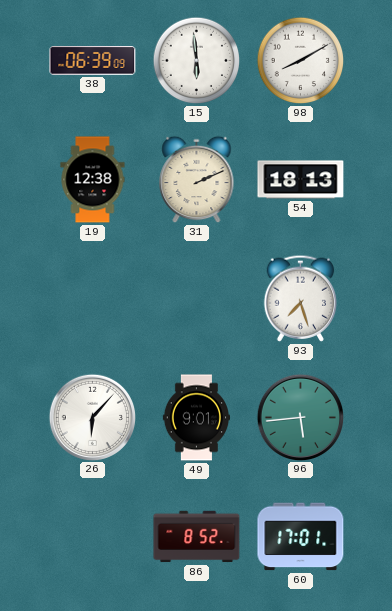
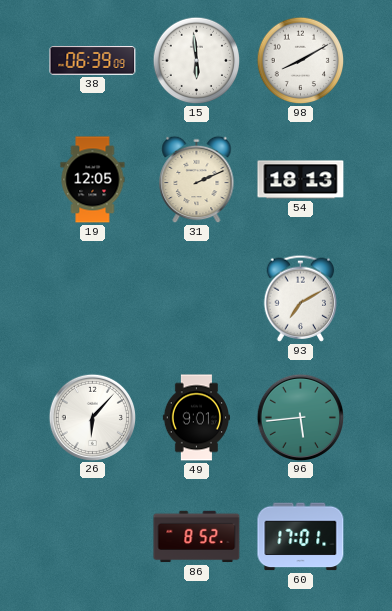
19: 12:38 -> 12:05 (93, 180)
93: 7:27 -> 7:10 (301, 298)
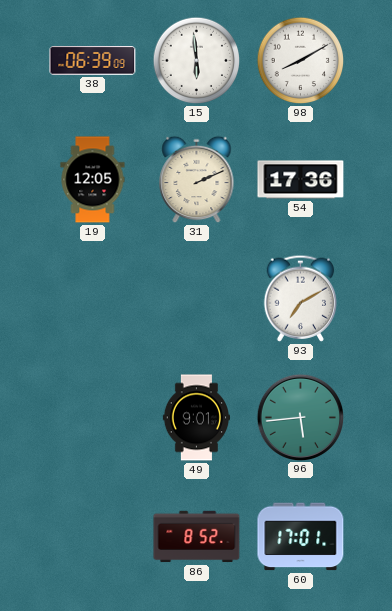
54: 18:13 -> 17:36 (301, 180)
26: 6:07 -> none (92, 417)
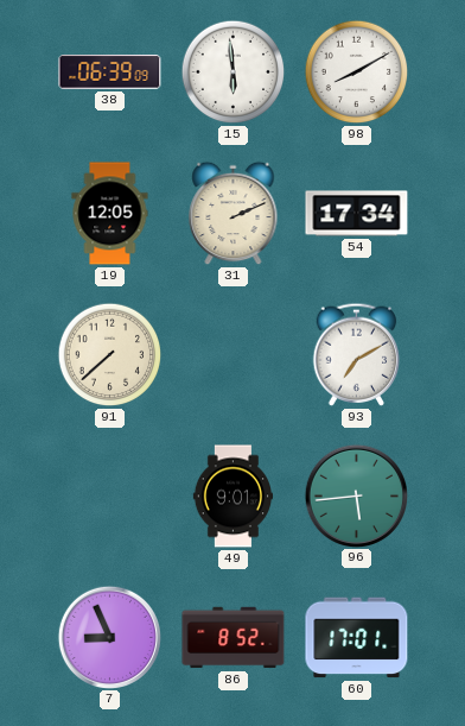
54: 17:36 -> 17:34 (357, 214)
91: none -> 7:38 (110, 355)
7: none -> 8:56 (109, 637)
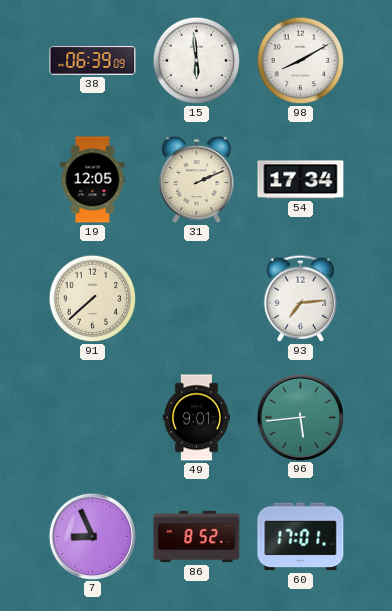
93: 7:10 -> 7:14 (301, 298)
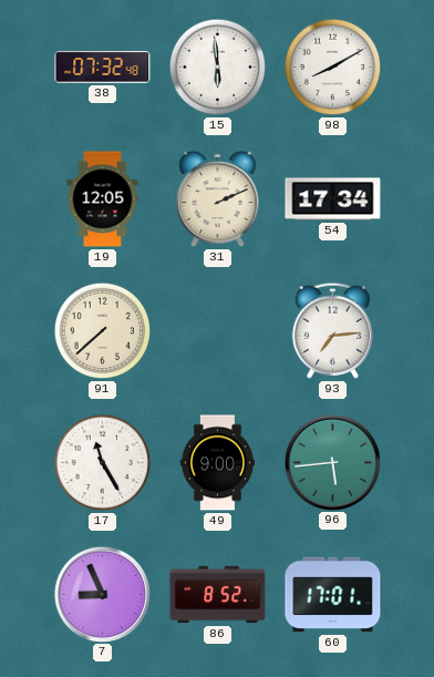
38: 06:39 -> 07:32 (103, 68)
17: none -> 11:25 (103, 463)
49: 9:01 -> 9:00 (217, 463)
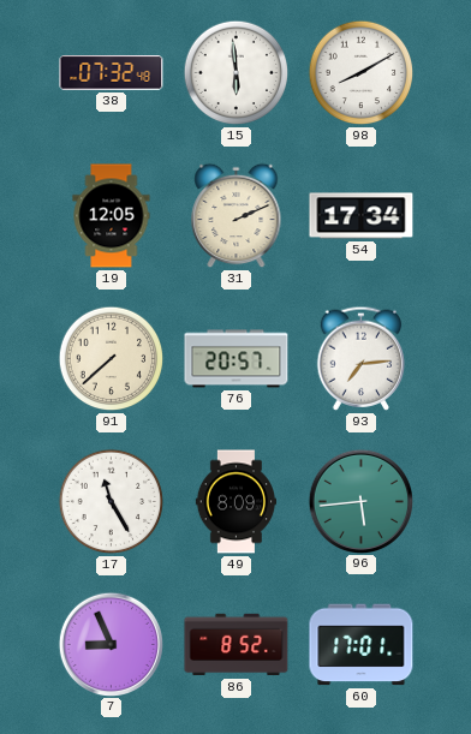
76: none -> 20:57 (237, 359)
49: 9:00 -> 8:09 (235, 502)
